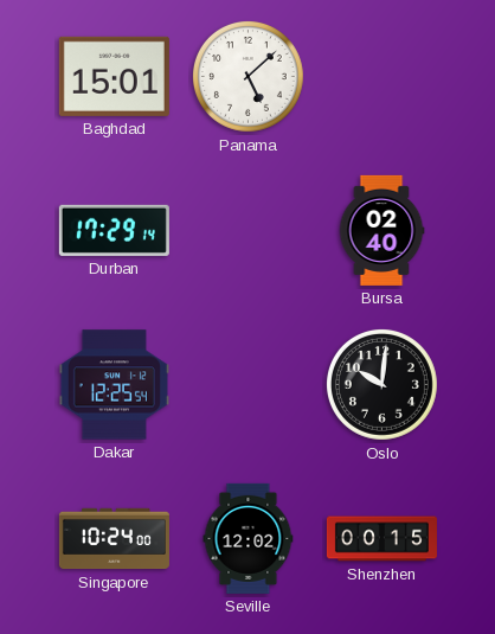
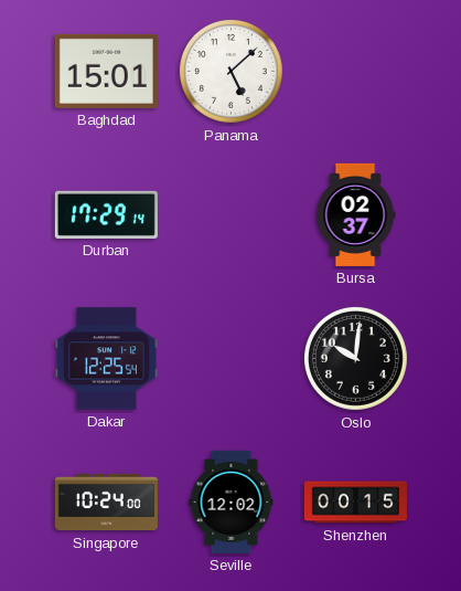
Bursa: 02:40 -> 02:37 (355, 214)
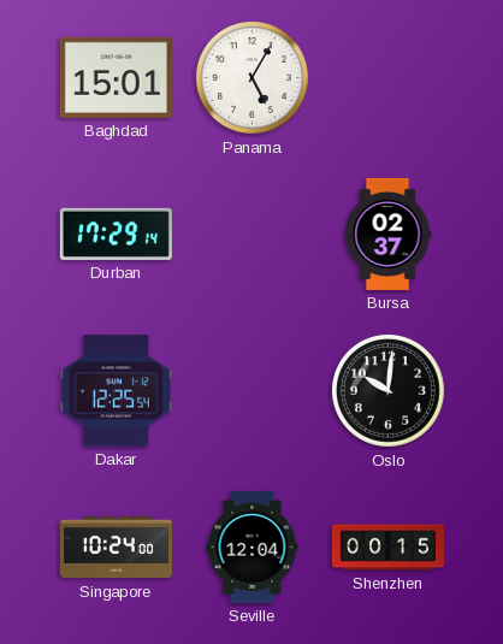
Panama: 5:08 -> 5:05 (251, 77)
Seville: 12:02 -> 12:04 (253, 546)
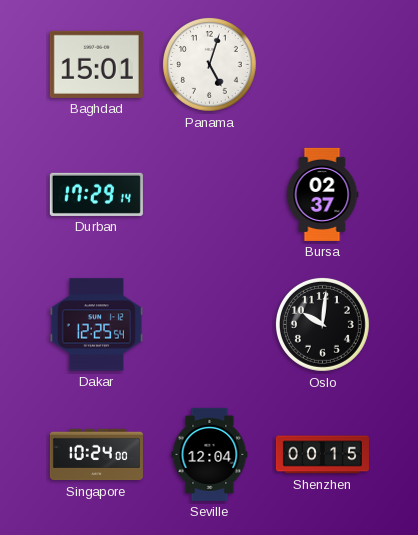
Panama: 5:05 -> 5:03 (209, 64)
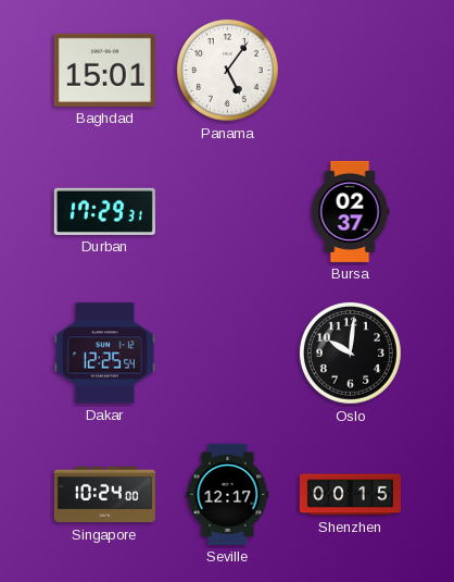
Panama: 5:03 -> 5:06 (227, 70)
Durban: 17:29:14 -> 17:29:31 (104, 211)
Seville: 12:04 -> 12:17 (228, 494)
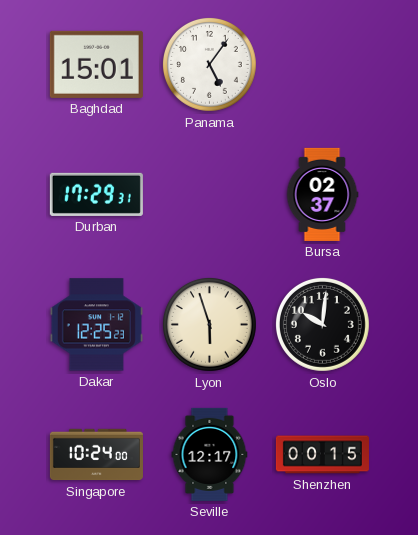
Dakar: 12:25:54 -> 12:25:23 (96, 325)
Lyon: none -> 5:57 (209, 324)
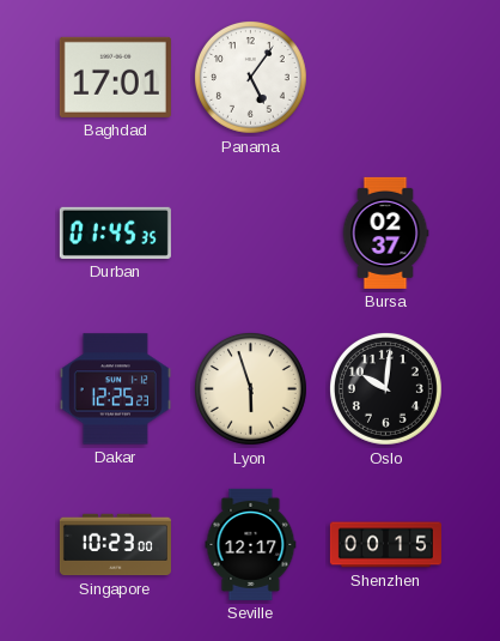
Baghdad: 15:01 -> 17:01 (115, 77)
Durban: 17:29 -> 01:45 (115, 232)
Singapore: 10:24 -> 10:23 (115, 545)
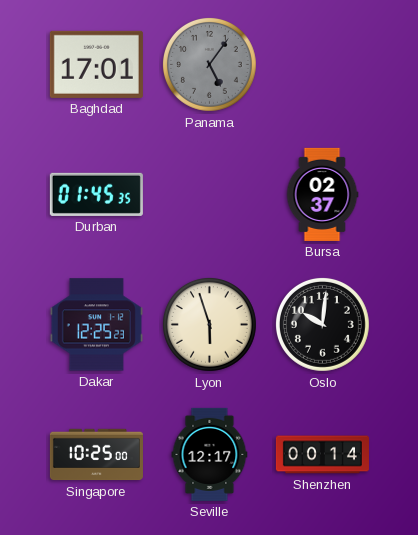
Panama dial: white -> grey (209, 64)
Singapore: 10:23 -> 10:25 (96, 455)
Shenzhen: 00:15 -> 00:14 (322, 455)
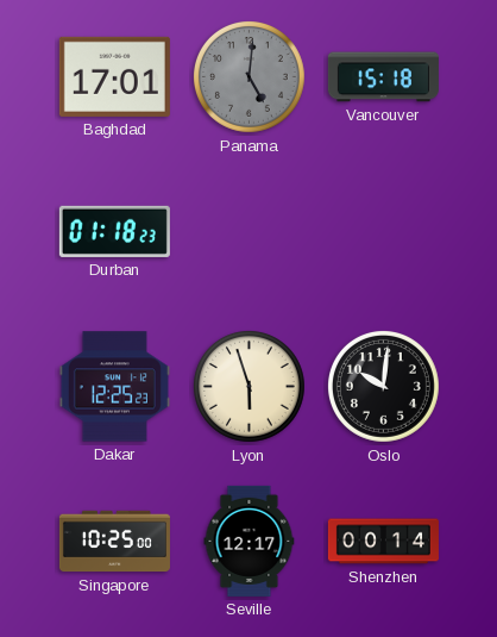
Panama: 5:06 -> 5:01 (248, 76)
Vancouver: none -> 15:18 (383, 77)
Durban: 01:45 -> 01:18 (114, 231)
Bursa: 02:37 -> none (322, 194)
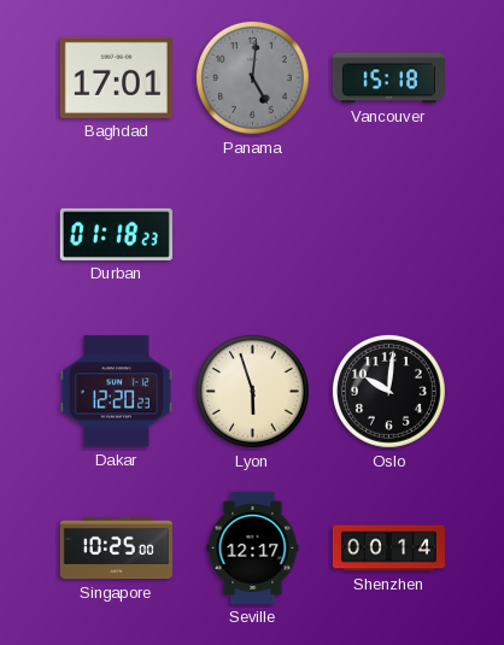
Dakar: 12:25 -> 12:20 (116, 392)
